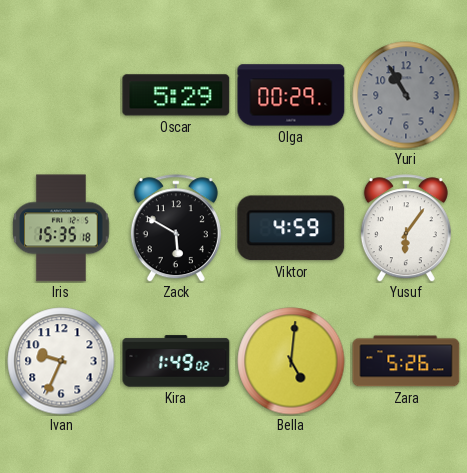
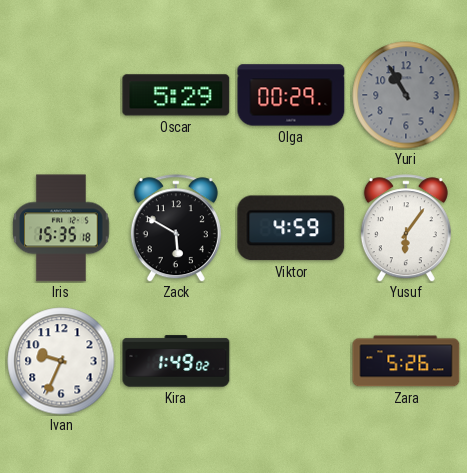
Bella: 5:01 -> none (291, 361)
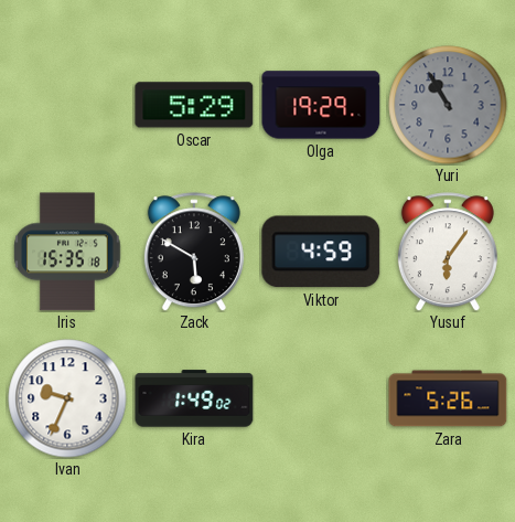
Olga: 00:29 -> 19:29 (321, 105)
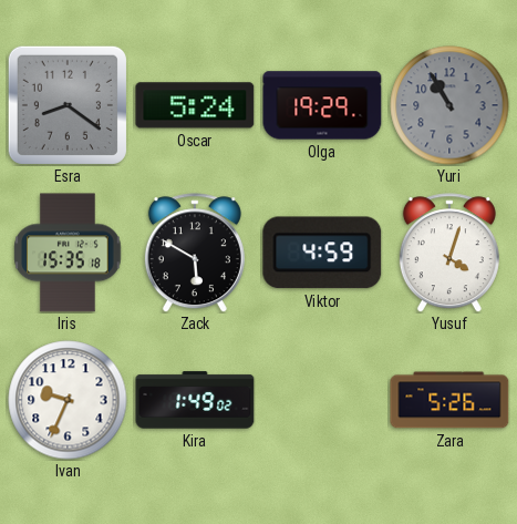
Esra: none -> 8:21 (68, 105)
Oscar: 5:29 -> 5:24 (195, 105)
Yusuf: 6:06 -> 4:03 (449, 253)
